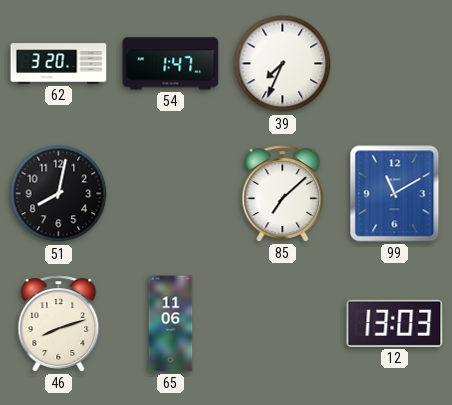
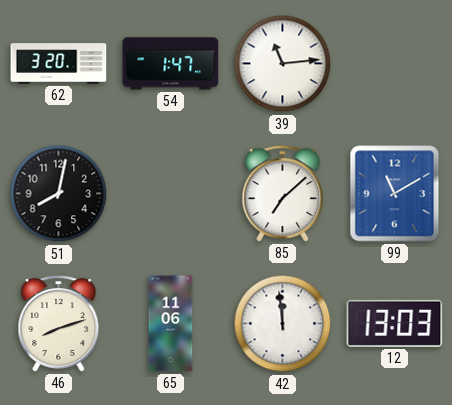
39: 7:34 -> 11:14 (283, 64)
42: none -> 11:59 (283, 324)
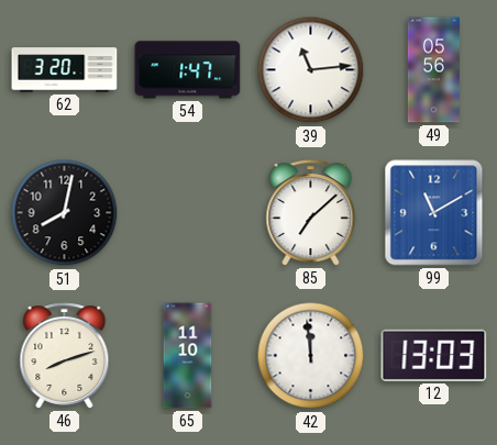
49: none -> 05:56 (433, 70)
65: 11:06 -> 11:10 (188, 356)
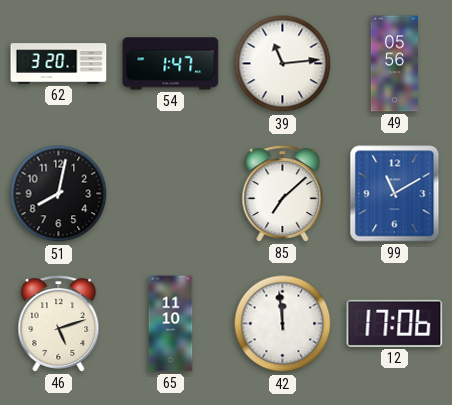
46: 8:12 -> 5:12 (59, 324)
12: 13:03 -> 17:06 (395, 323)
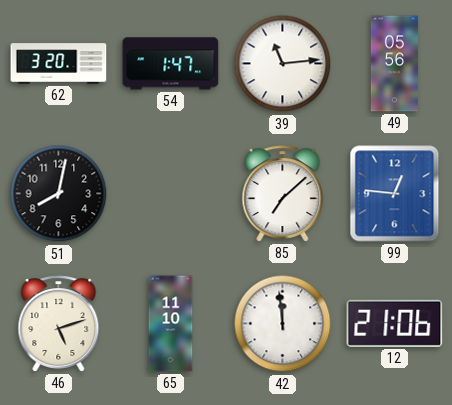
99: 11:10 -> 12:46 (395, 194)
12: 17:06 -> 21:06 (395, 323)
